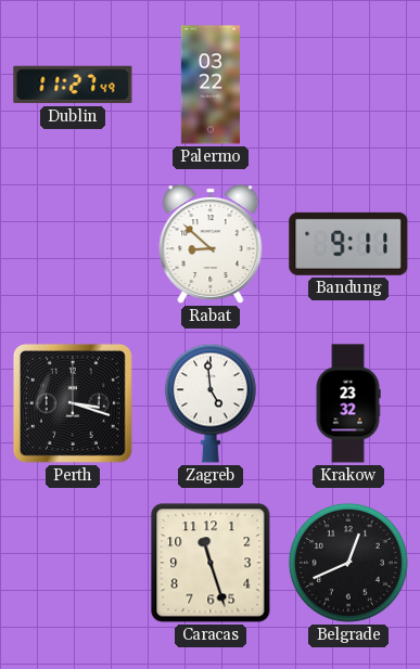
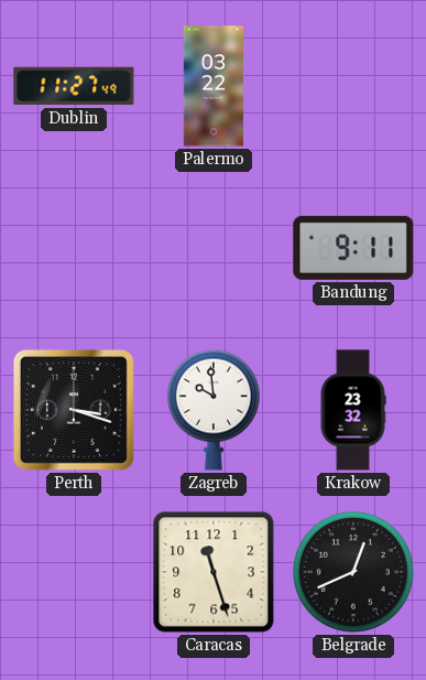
Rabat: 8:52 -> none (211, 244)
Zagreb: 4:59 -> 9:59 (214, 410)
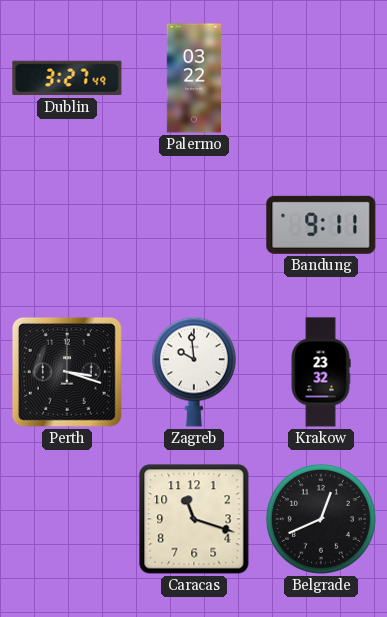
Dublin: 11:27 -> 3:27 (67, 78)
Caracas: 11:27 -> 11:18 (194, 519)
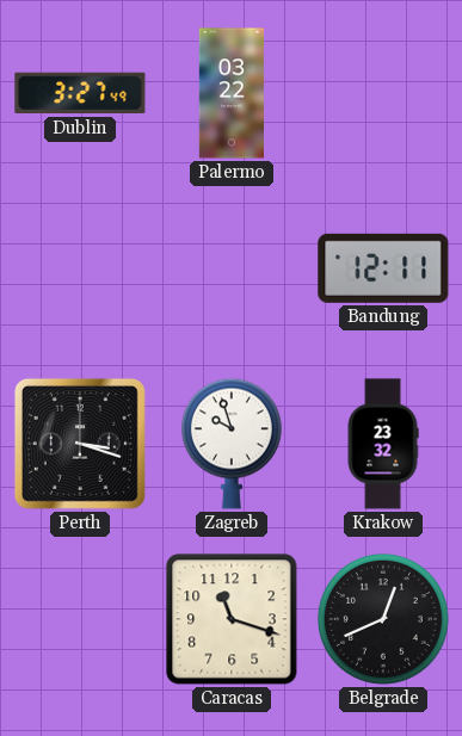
Bandung: 9:11 -> 12:11 (383, 268)
Zagreb: 9:59 -> 9:57 (232, 444)
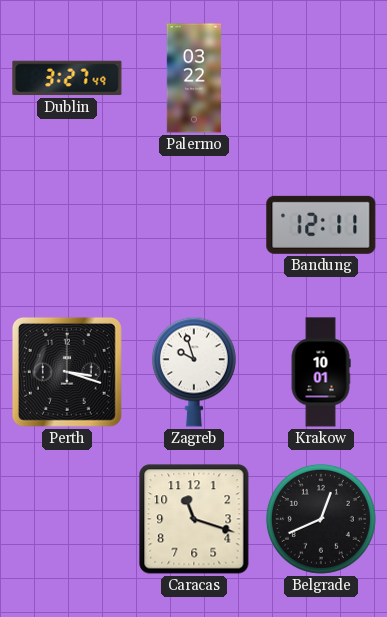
Krakow: 23:32 -> 10:01 (321, 372)
